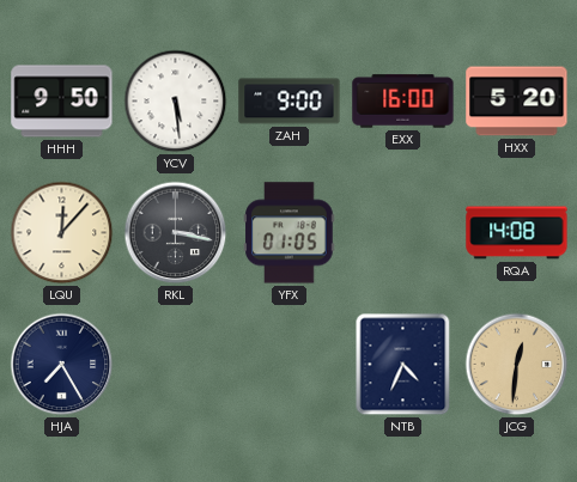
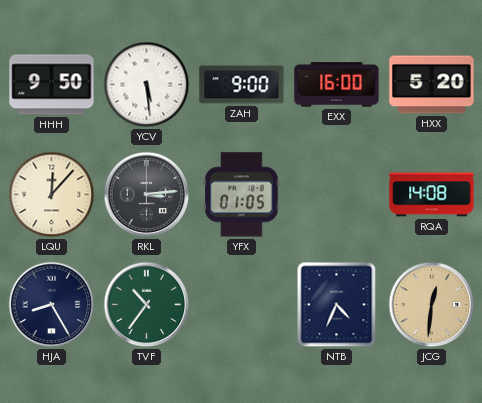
RKL: 3:17 -> 3:14 (147, 195)
HJA: 7:25 -> 8:25 (52, 305)
TVF: none -> 10:36 (147, 305)
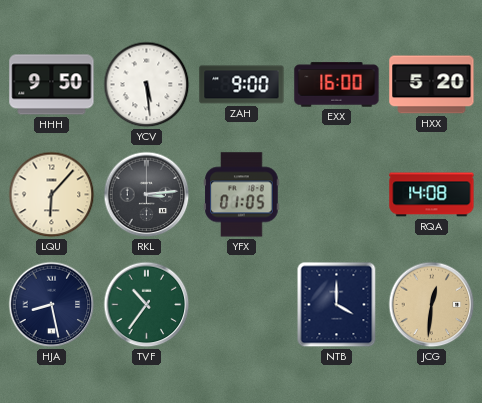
LQU: 12:07 -> 6:07 (52, 195)
HJA: 8:25 -> 8:28 (52, 305)
NTB: 4:34 -> 4:00 (337, 305)
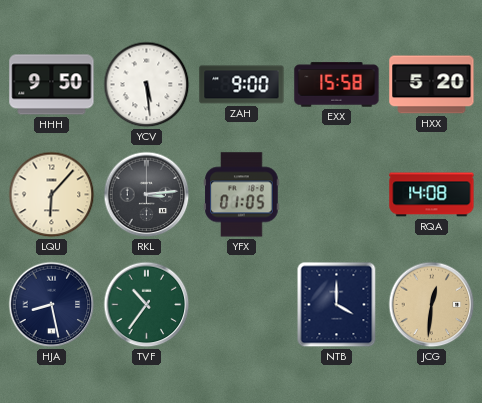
EXX: 16:00 -> 15:58 (337, 85)
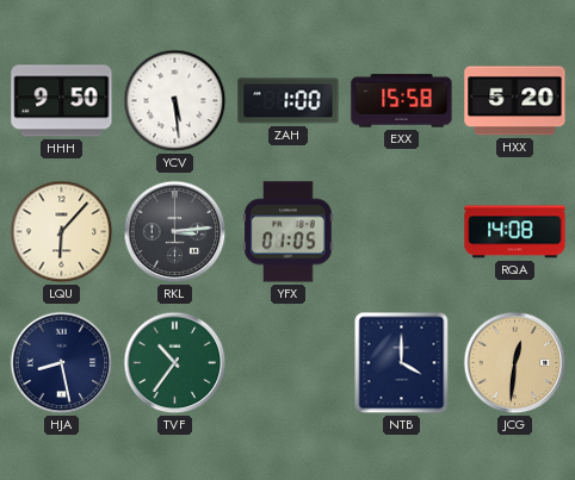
ZAH: 9:00 -> 1:00 (289, 101)
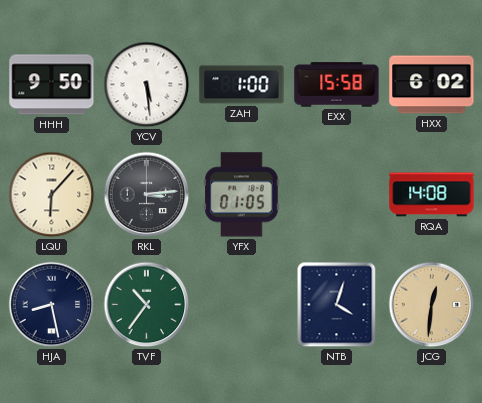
HXX: 5:20 -> 6:02 (432, 85)
NTB: 4:00 -> 4:03 (337, 305)
